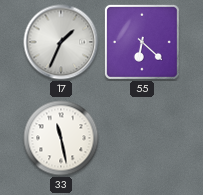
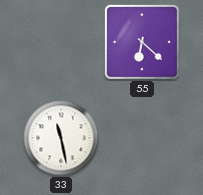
17: 1:34 -> none (61, 42)
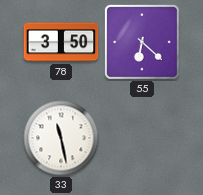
78: none -> 3:50 (61, 42)
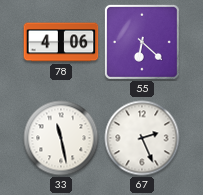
78: 3:50 -> 4:06 (61, 42)
67: none -> 2:26 (142, 138)
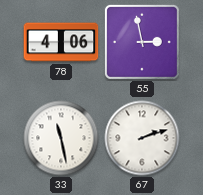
55: 6:22 -> 2:58 (142, 42)
67: 2:26 -> 2:12 (142, 138)
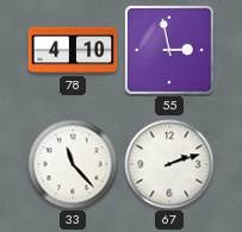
78: 4:06 -> 4:10 (73, 50)
33: 11:28 -> 11:23 (73, 164)
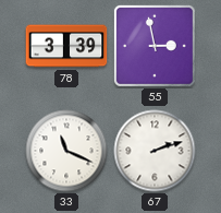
78: 4:10 -> 3:39 (66, 46)
33: 11:23 -> 11:19 (66, 151)
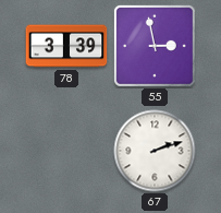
33: 11:19 -> none (66, 151)
